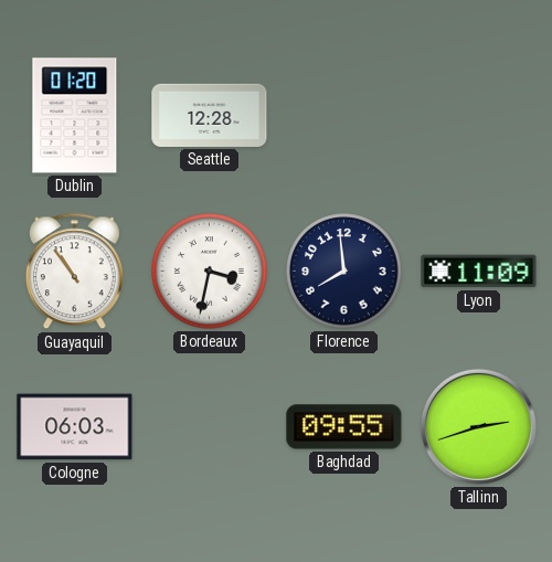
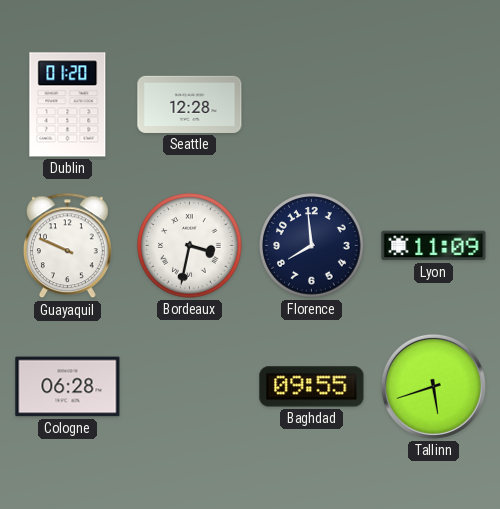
Guayaquil: 10:54 -> 9:49 (68, 246)
Cologne: 06:03 -> 06:28 (68, 387)
Tallinn: 2:42 -> 5:42 (433, 386)
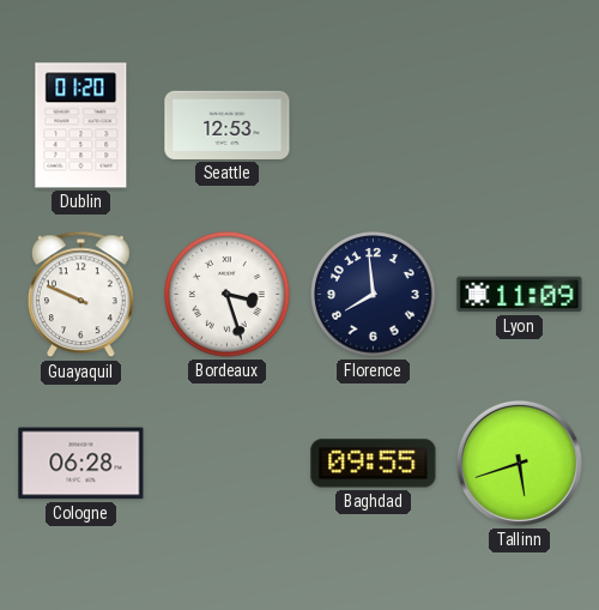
Seattle: 12:28 -> 12:53 (228, 125)
Bordeaux: 3:32 -> 3:27 (228, 295)
